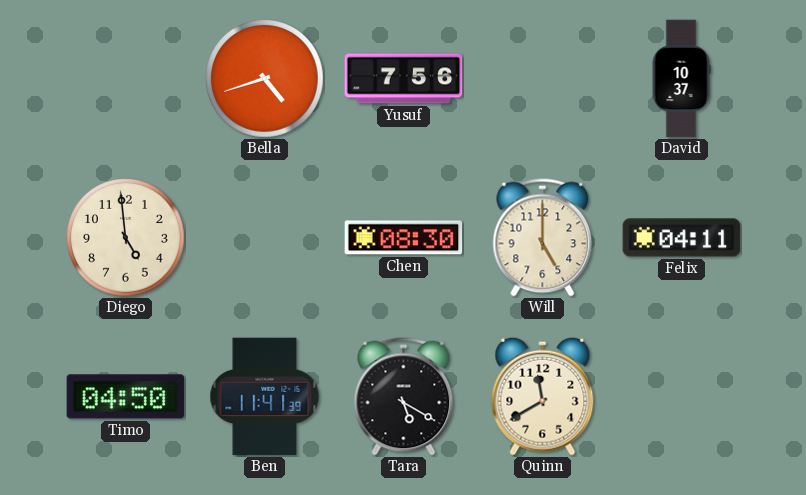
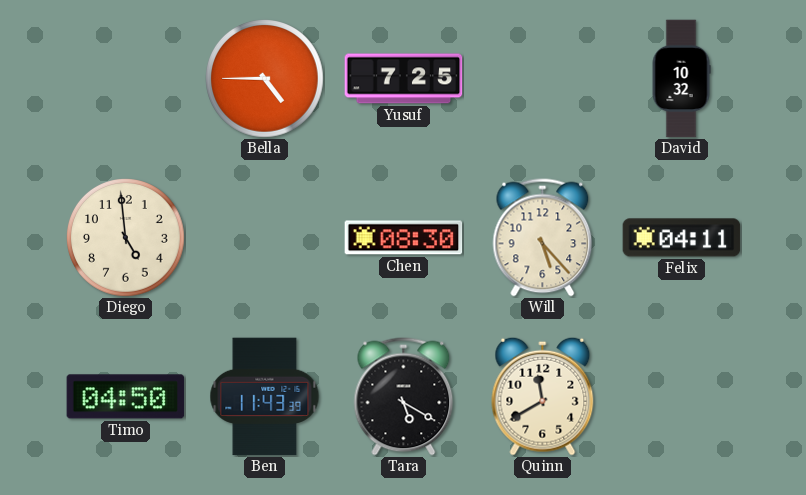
Bella: 4:42 -> 4:45 (265, 79)
Yusuf: 7:56 -> 7:25 (404, 79)
David: 10:37 -> 10:32 (681, 79)
Will: 5:00 -> 5:23 (543, 238)
Ben: 11:41 -> 11:43 (265, 397)
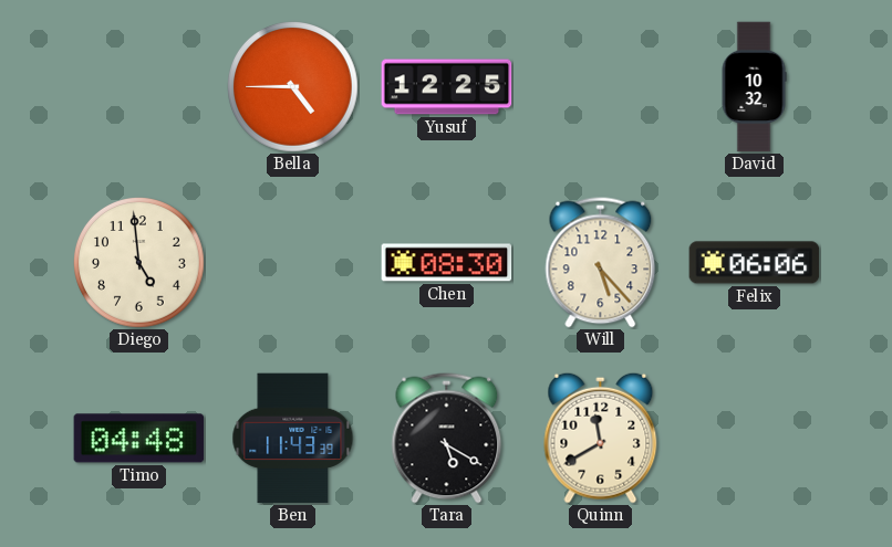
Yusuf: 7:25 -> 12:25 (447, 87)
Felix: 04:11 -> 06:06 (755, 263)
Timo: 04:50 -> 04:48 (139, 439)
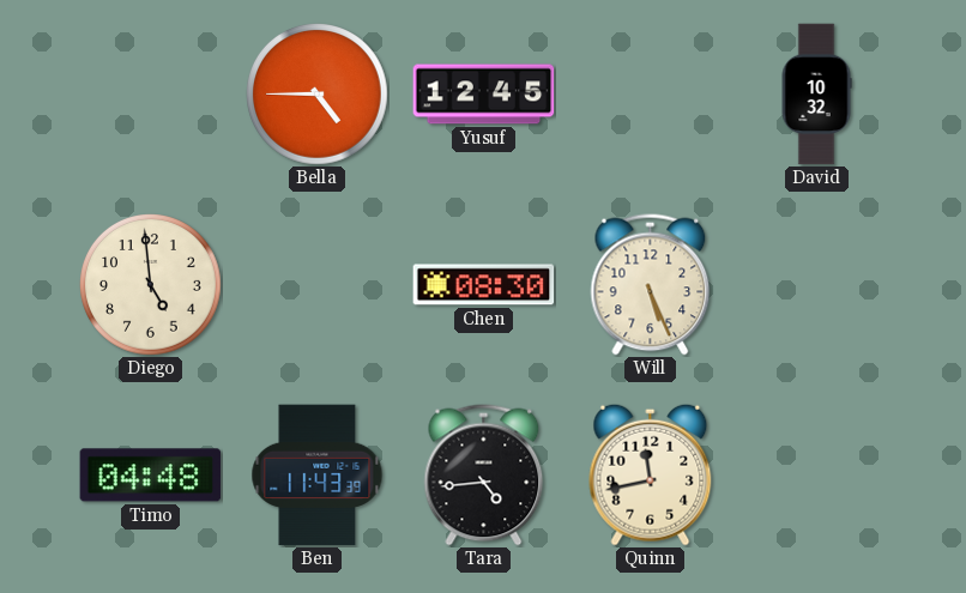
Yusuf: 12:25 -> 12:45 (484, 95)
Will: 5:23 -> 5:26 (651, 285)
Felix: 06:06 -> none (755, 263)
Tara: 5:20 -> 4:44 (484, 476)
Quinn: 11:40 -> 11:43 (651, 474)
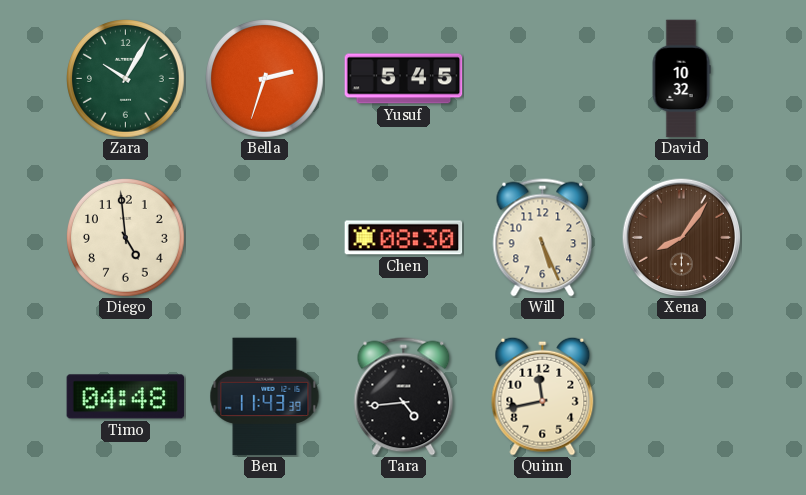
Zara: none -> 10:05 (126, 79)
Bella: 4:45 -> 2:33 (265, 79)
Yusuf: 12:45 -> 5:45 (404, 79)
Xena: none -> 8:06 (681, 237)
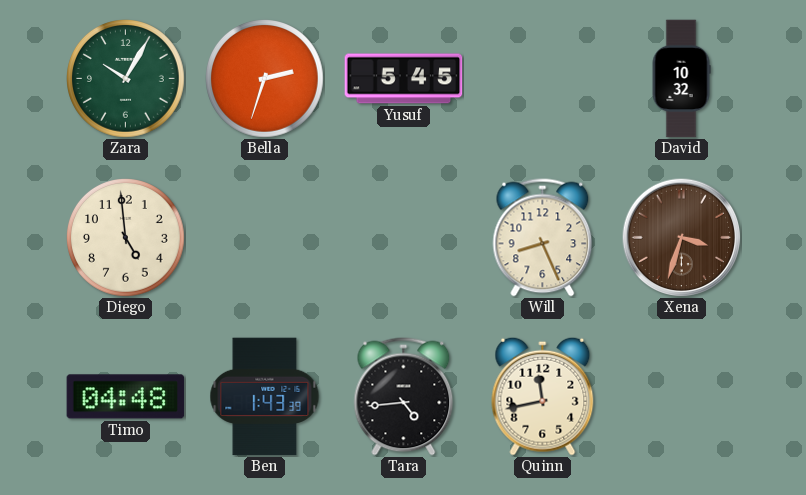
Chen: 08:30 -> none (404, 238)
Will: 5:26 -> 8:26 (543, 238)
Xena: 8:06 -> 3:33 (681, 237)
Ben: 11:43 -> 1:43 (265, 397)
